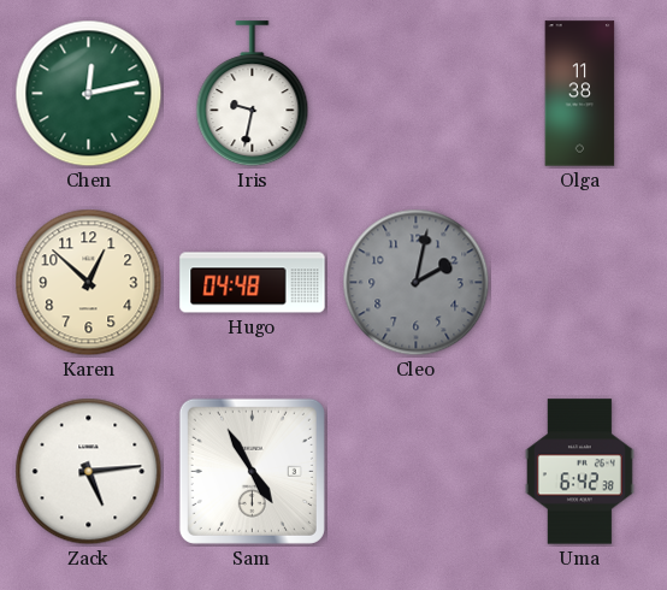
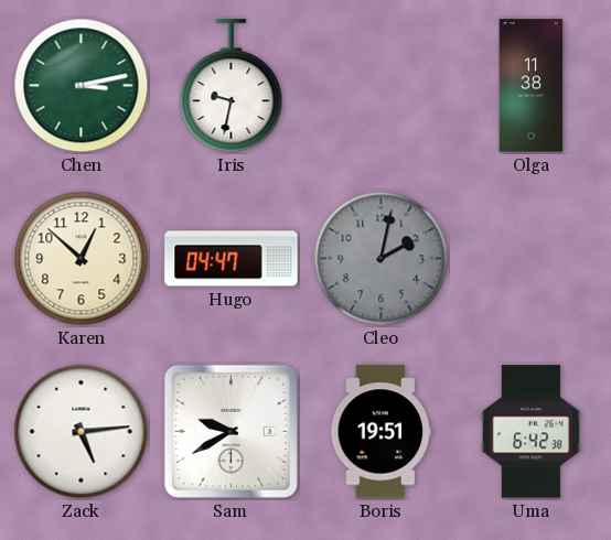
Chen: 12:13 -> 3:13 (82, 86)
Hugo: 04:48 -> 04:47 (232, 259)
Sam: 4:55 -> 9:40 (231, 431)
Boris: none -> 19:51 (382, 432)
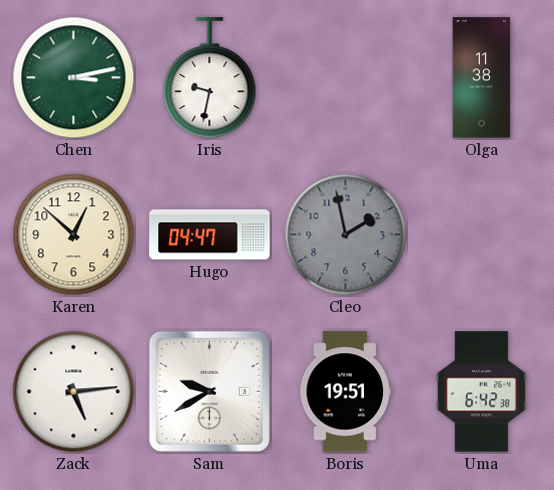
Cleo: 2:02 -> 1:58 (346, 235)
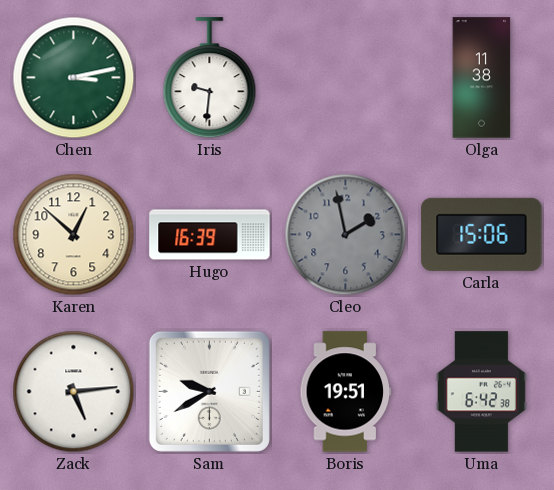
Iris: 9:32 -> 9:31 (210, 78)
Hugo: 04:47 -> 16:39 (210, 235)
Carla: none -> 15:06 (482, 234)
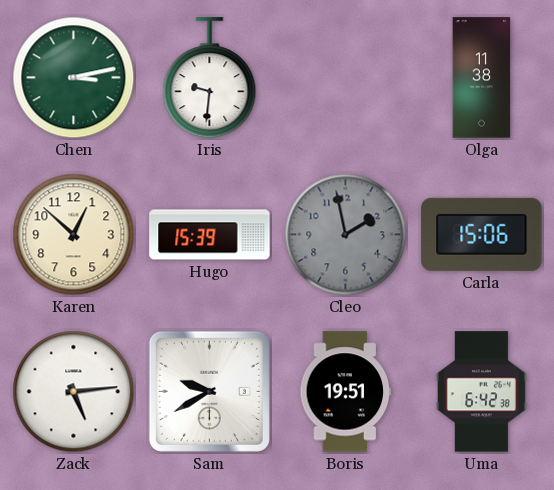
Hugo: 16:39 -> 15:39 (210, 235)
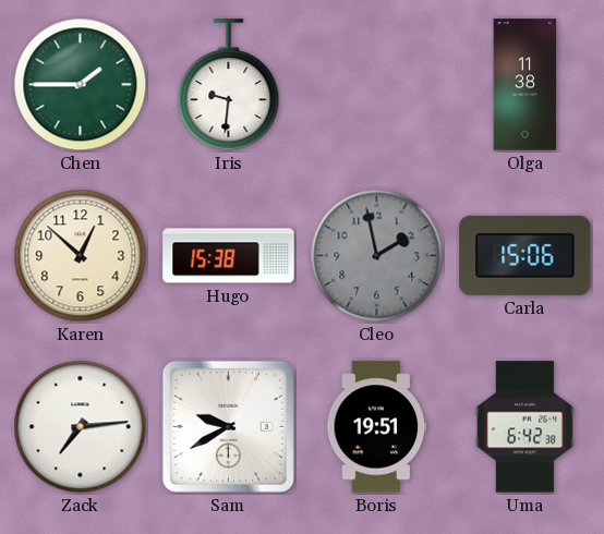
Chen: 3:13 -> 1:45 (81, 85)
Hugo: 15:39 -> 15:38 (229, 256)
Zack: 5:14 -> 7:14 (81, 427)
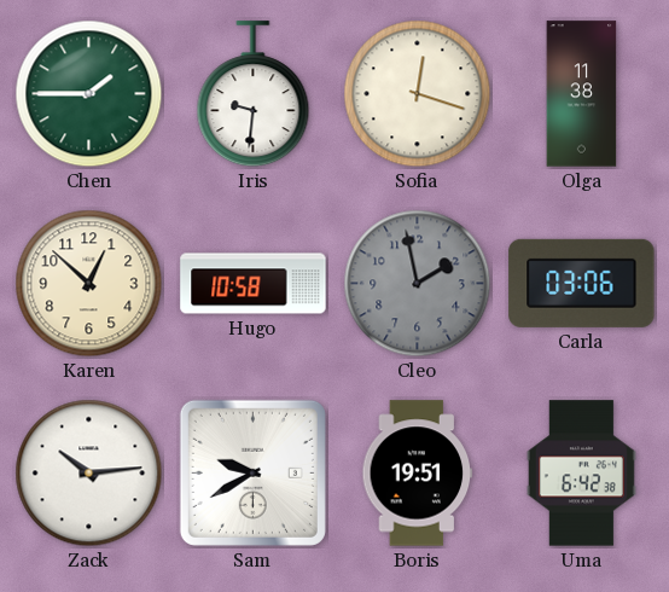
Sofia: none -> 12:18 (418, 94)
Hugo: 15:38 -> 10:58 (254, 284)
Carla: 15:06 -> 03:06 (582, 283)
Zack: 7:14 -> 10:14 (89, 474)
